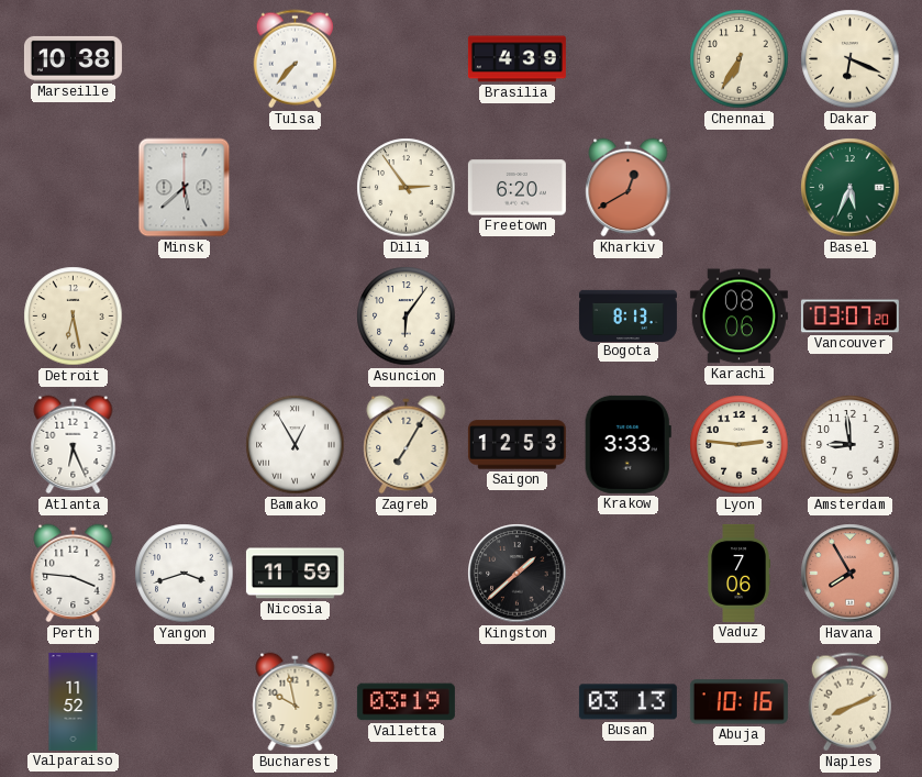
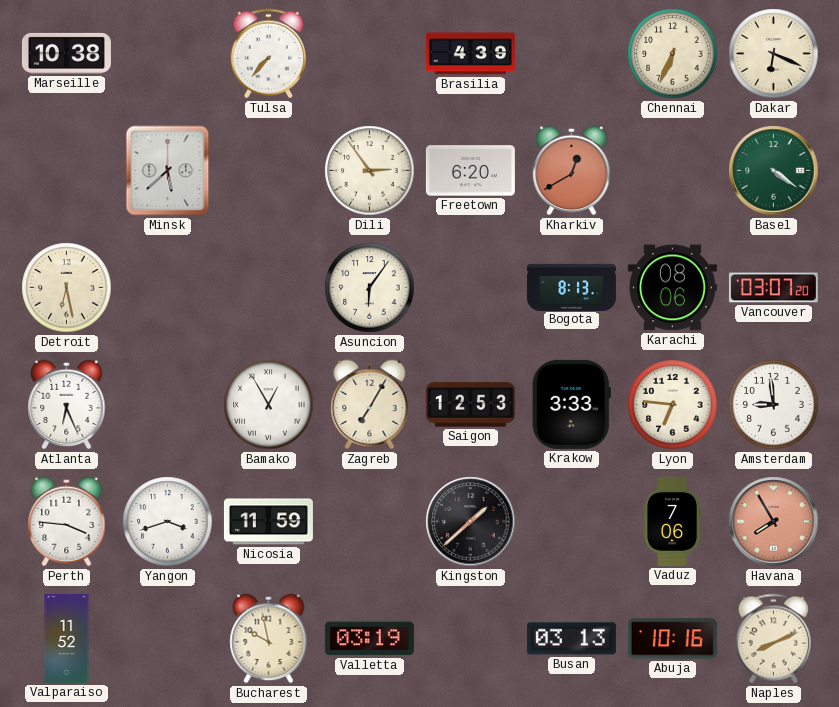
Chennai: 6:35 -> 6:34 (673, 54)
Basel: 5:34 -> 4:21 (774, 171)
Lyon: 2:46 -> 6:46 (673, 405)
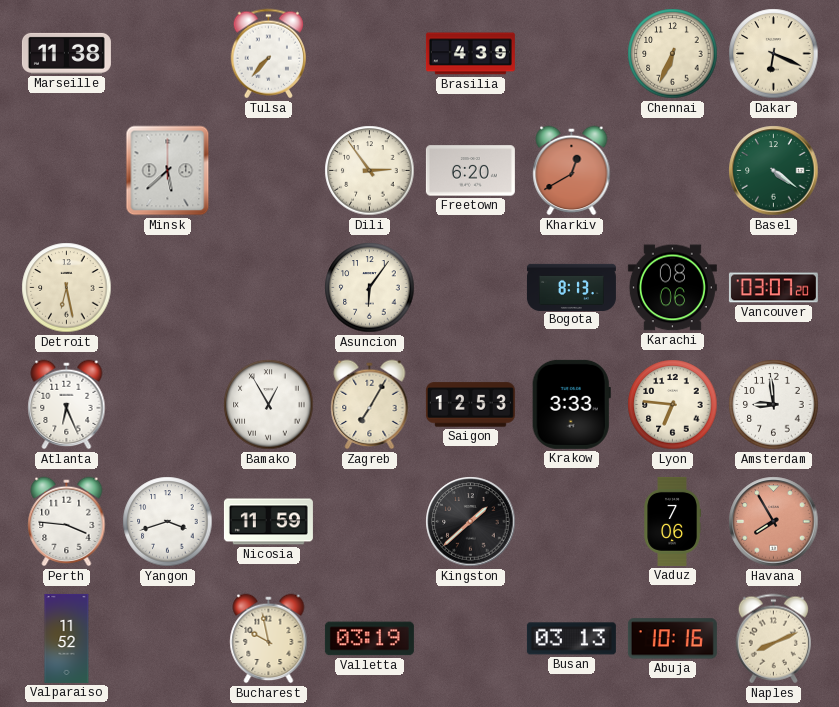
Marseille: 10:38 -> 11:38 (66, 53)
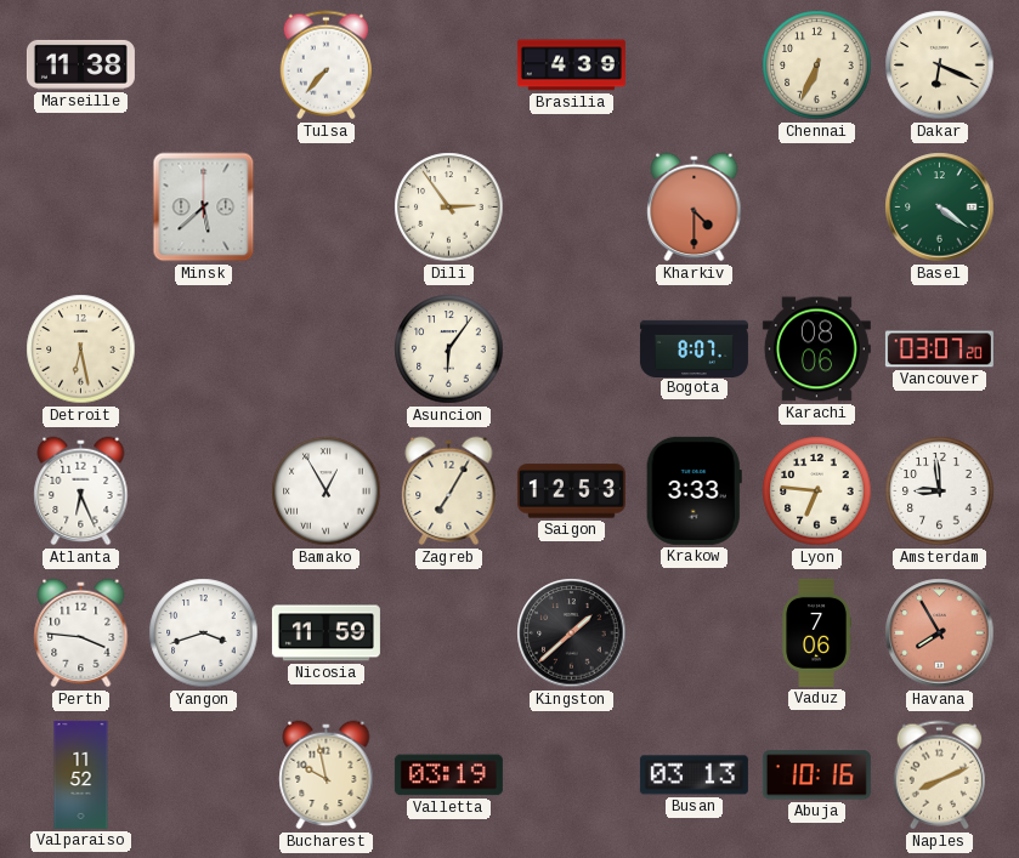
Freetown: 6:20 -> none (470, 171)
Kharkiv: 12:40 -> 4:30 (695, 208)
Bogota: 8:13 -> 8:07 (694, 348)
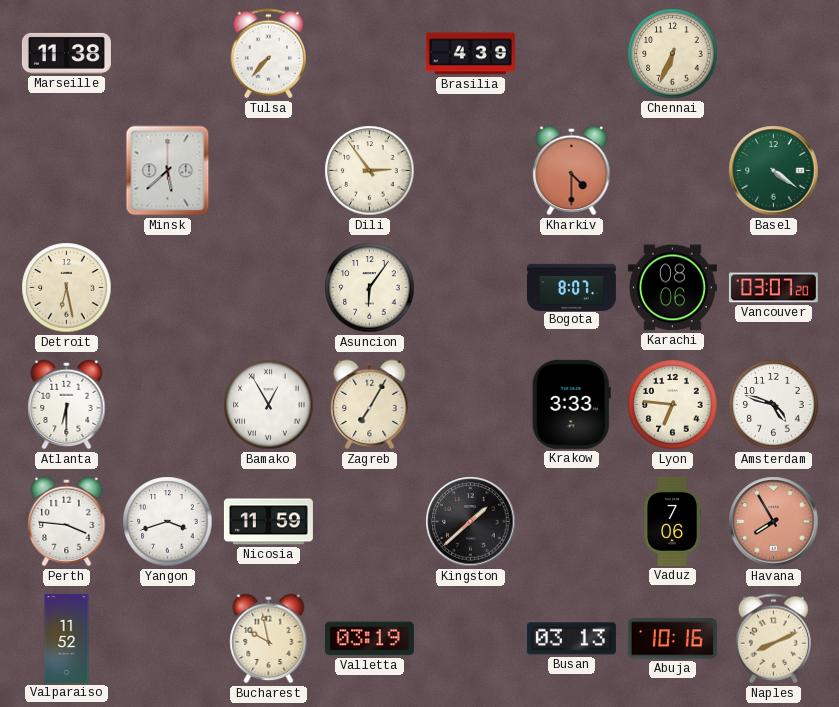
Dakar: 6:19 -> none (940, 66)
Atlanta: 6:26 -> 6:30 (67, 405)
Saigon: 12:53 -> none (571, 491)
Amsterdam: 8:59 -> 4:48 (774, 405)
